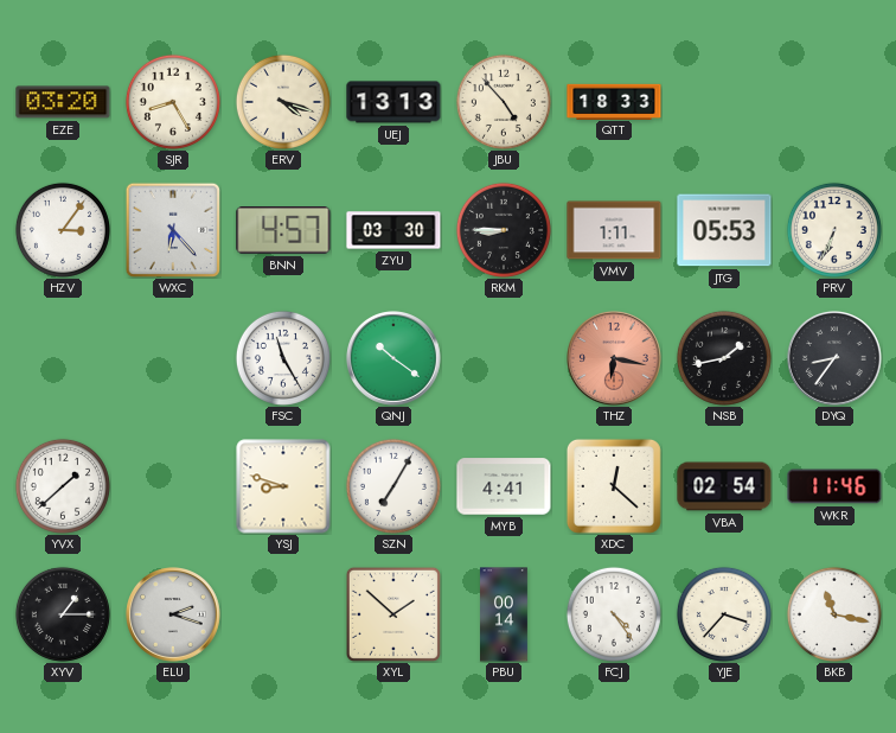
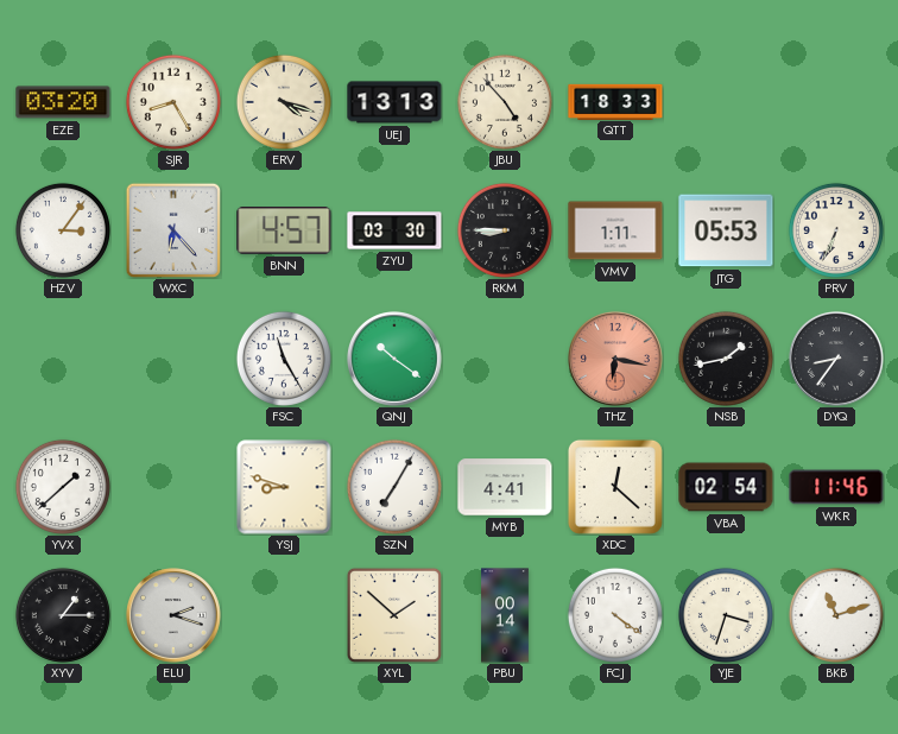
FCJ: 4:24 -> 4:21 (615, 615)
YJE: 3:37 -> 3:33 (726, 615)
BKB: 11:17 -> 11:12 (836, 615)
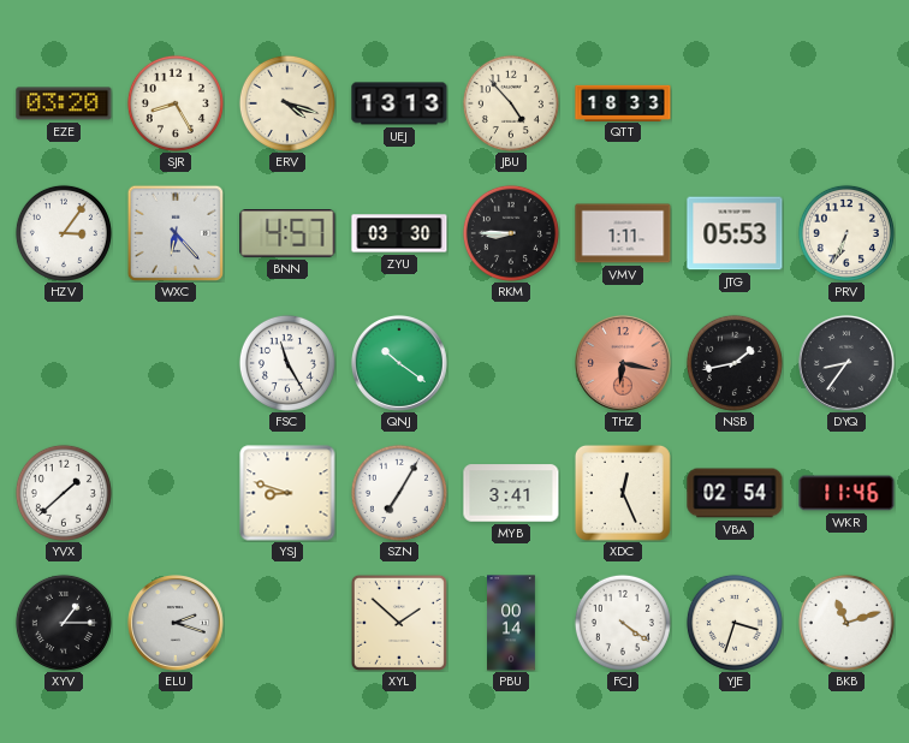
MYB: 4:41 -> 3:41 (511, 493)
XDC: 12:22 -> 12:26 (623, 493)
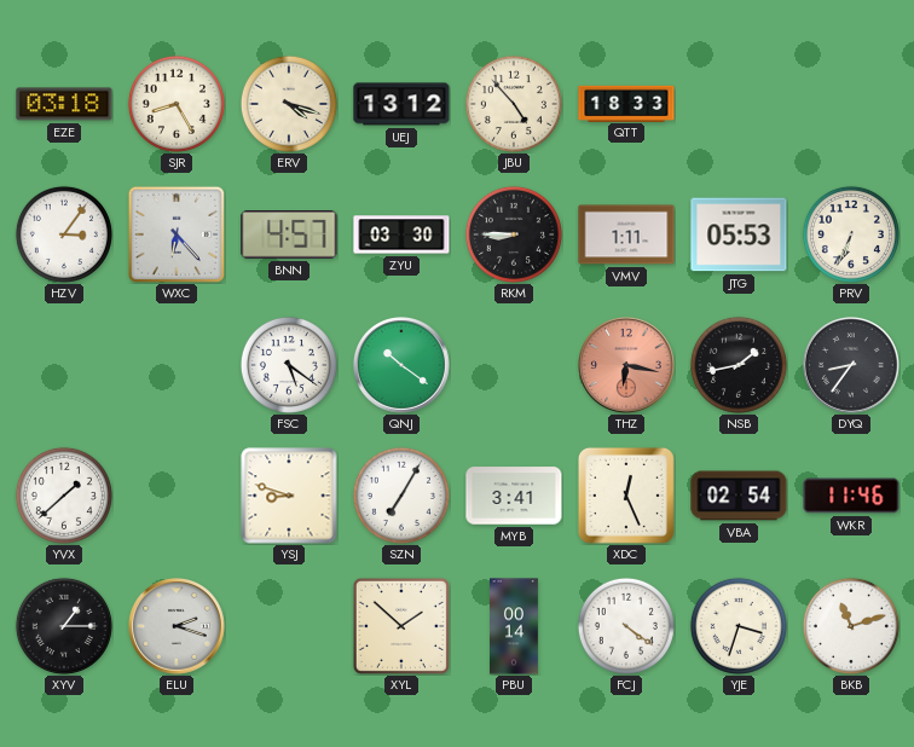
EZE: 03:20 -> 03:18 (64, 104)
UEJ: 13:13 -> 13:12 (401, 104)
FSC: 11:25 -> 5:21 (289, 365)
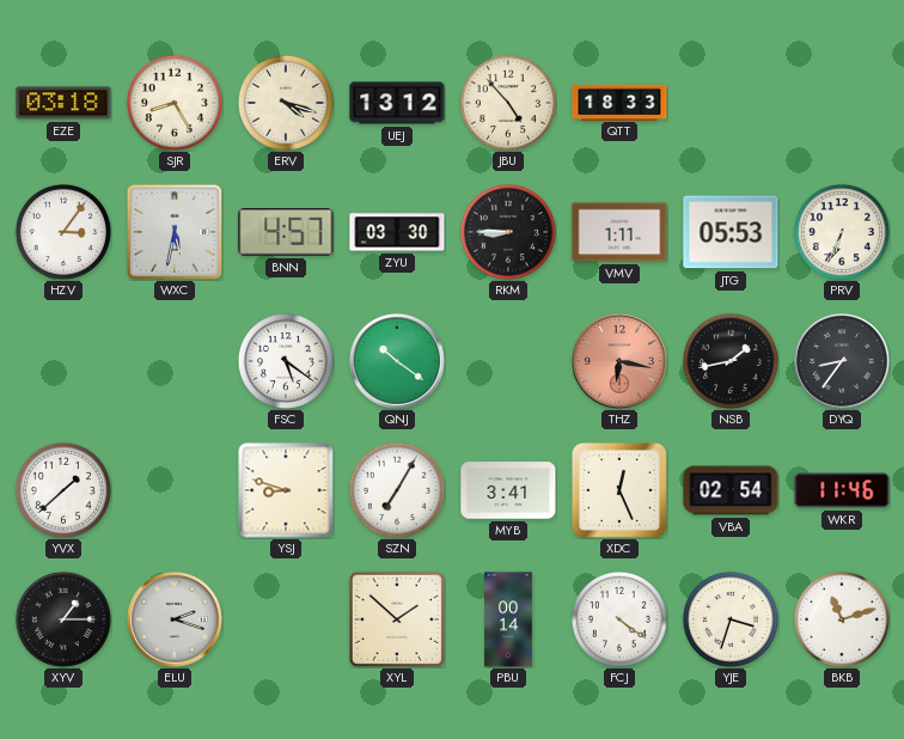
WXC: 6:23 -> 5:32 (173, 231)
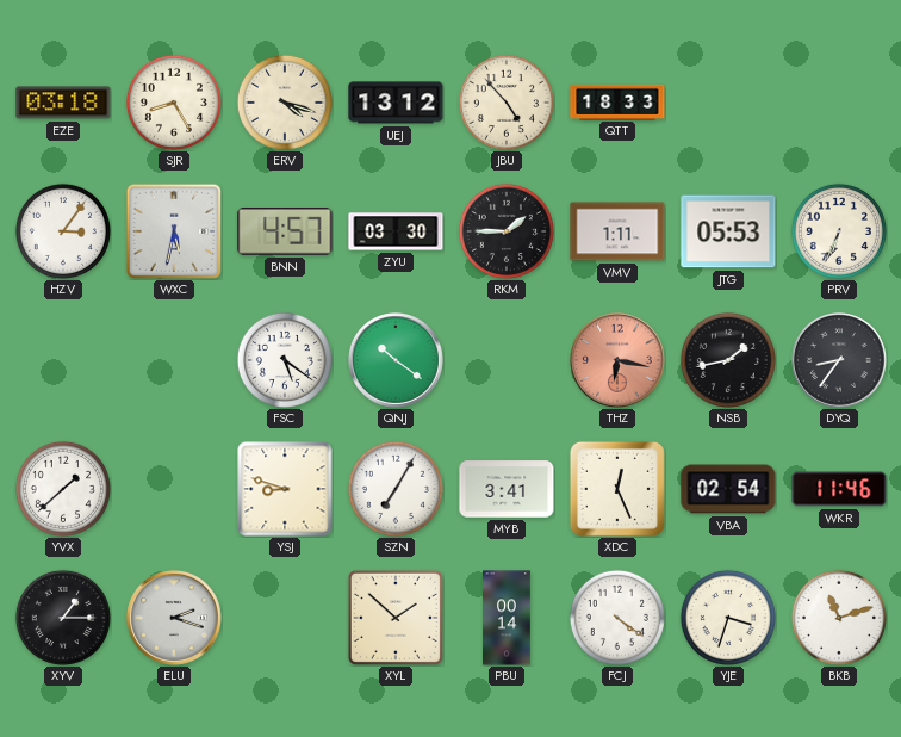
RKM: 8:45 -> 1:45 (507, 231)
